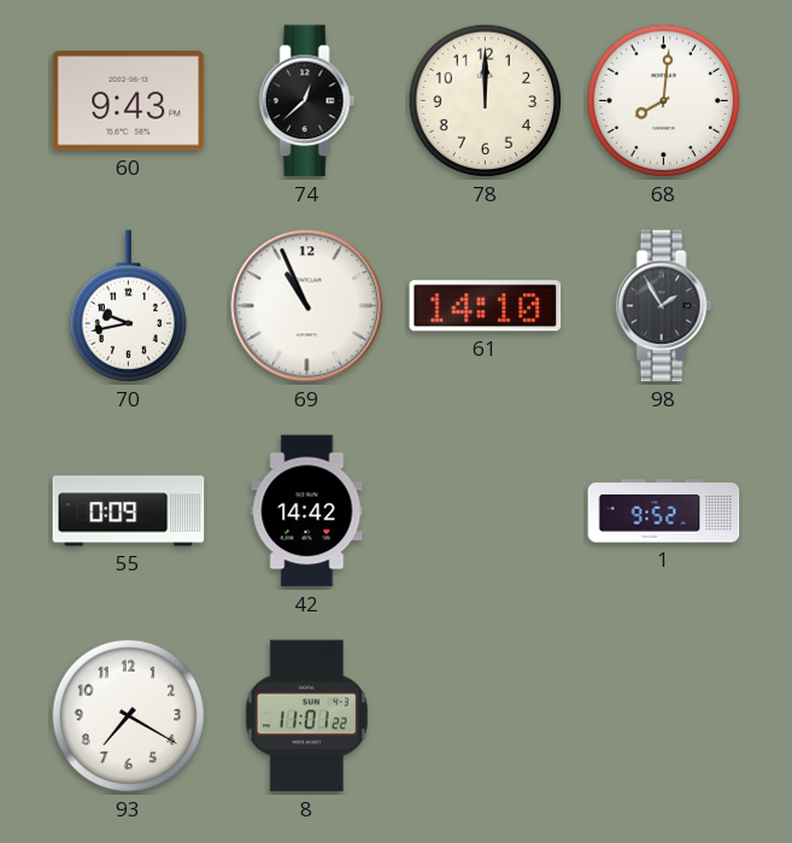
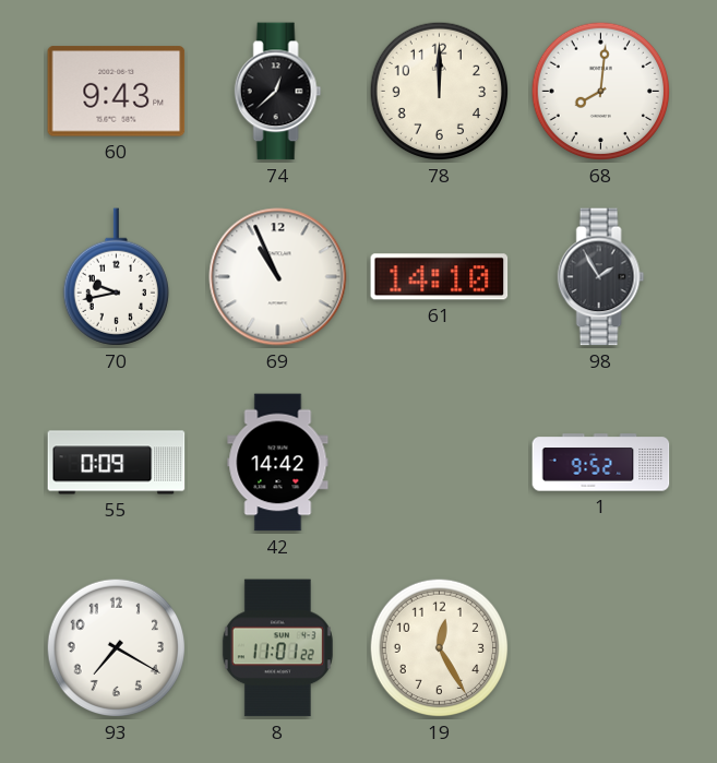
19: none -> 12:25 (440, 648)
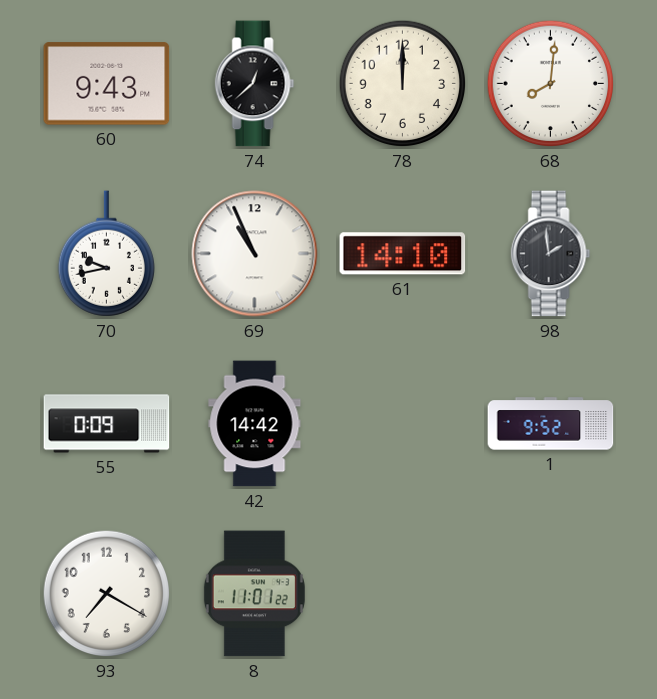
98: 1:55 -> 1:59 (551, 254)
19: 12:25 -> none (440, 648)
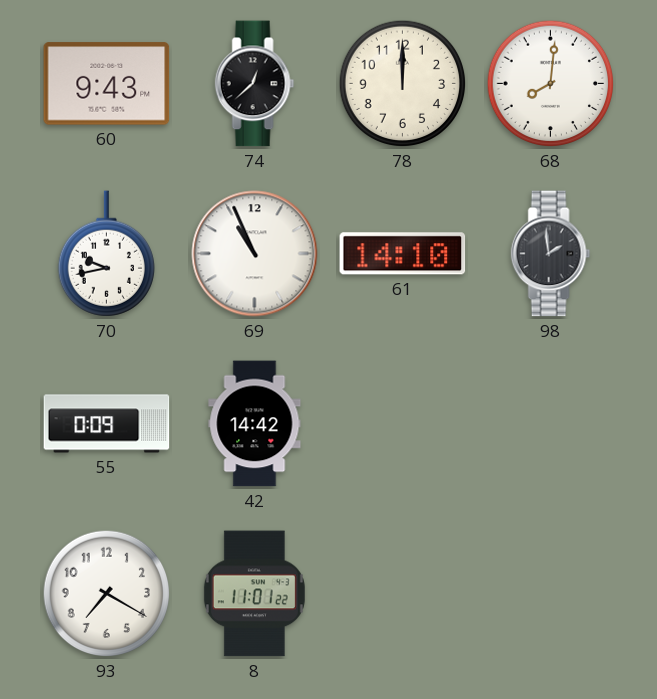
1: 9:52 -> none (551, 424)
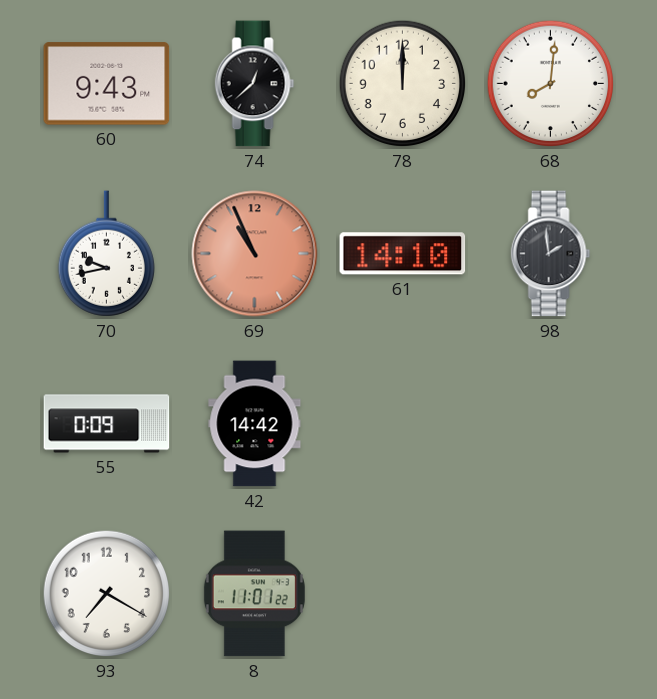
69 dial: white -> salmon (255, 254)
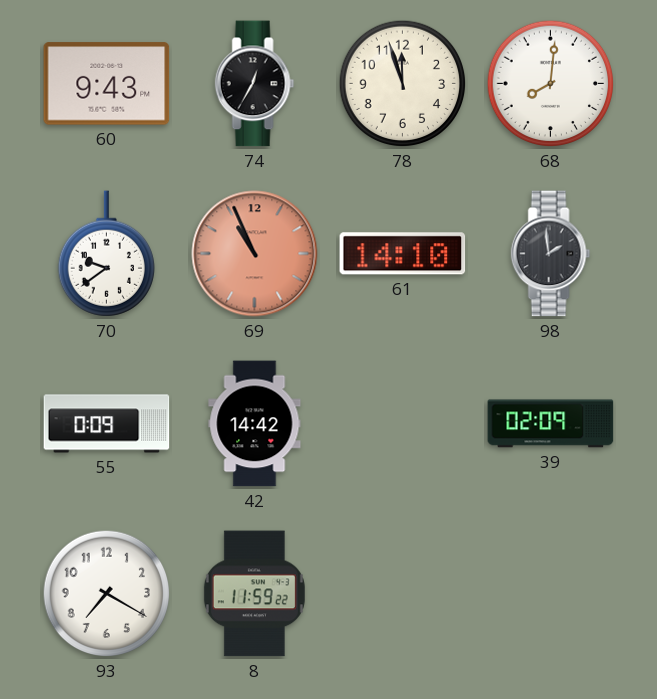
74: 12:38 -> 12:35 (255, 84)
78: 12:00 -> 11:57 (403, 84)
70: 9:43 -> 9:39 (106, 254)
39: none -> 02:09 (551, 424)
8: 11:01 -> 11:59 (254, 594)
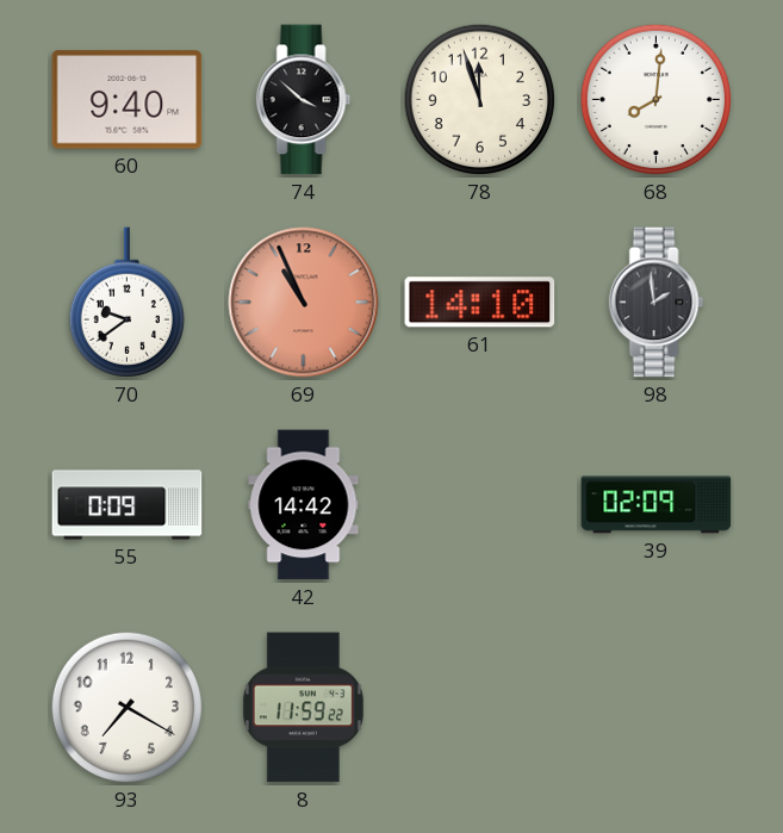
60: 9:43 -> 9:40 (128, 100)
74: 12:35 -> 3:52 (304, 100)
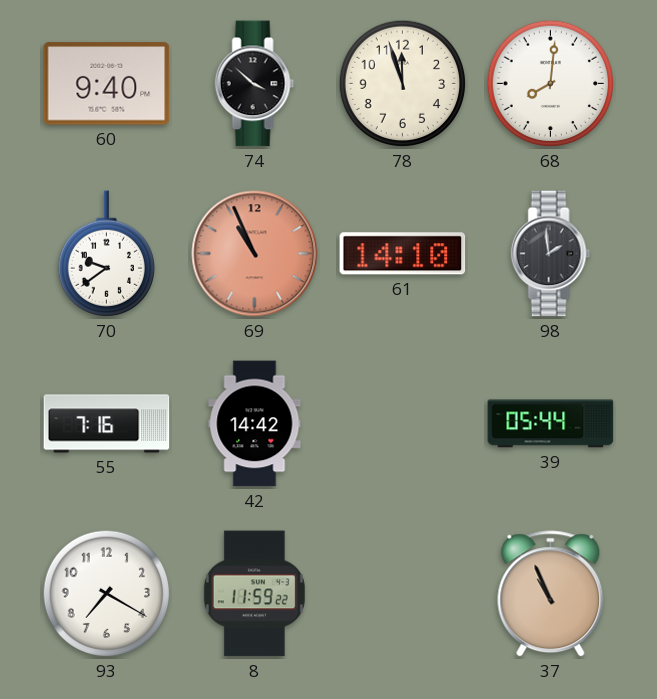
55: 0:09 -> 7:16 (107, 424)
39: 02:09 -> 05:44 (551, 424)
37: none -> 10:56 (551, 594)
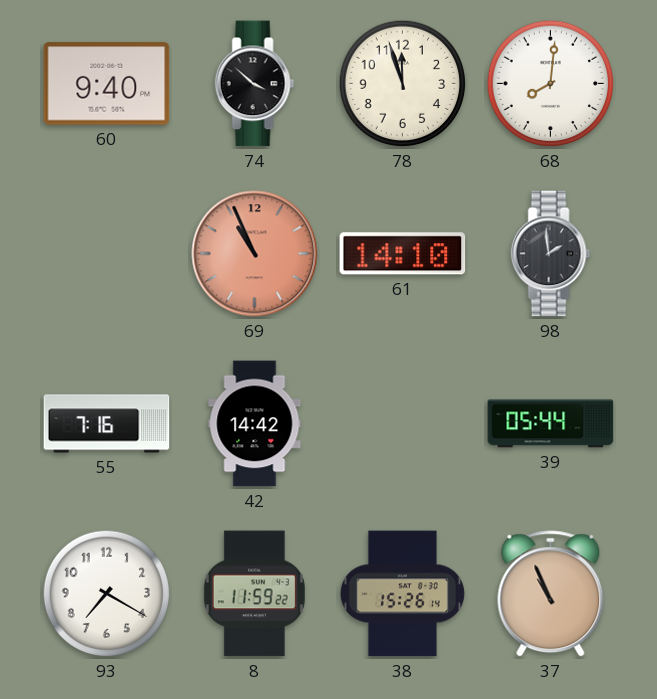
70: 9:39 -> none (106, 254)
38: none -> 15:26 (402, 594)
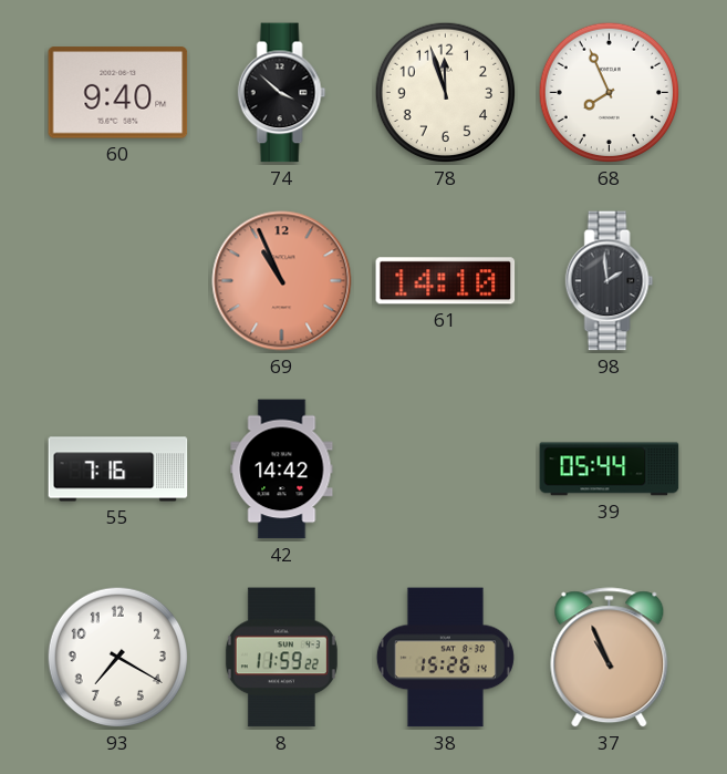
68: 8:01 -> 7:56 (610, 93)
